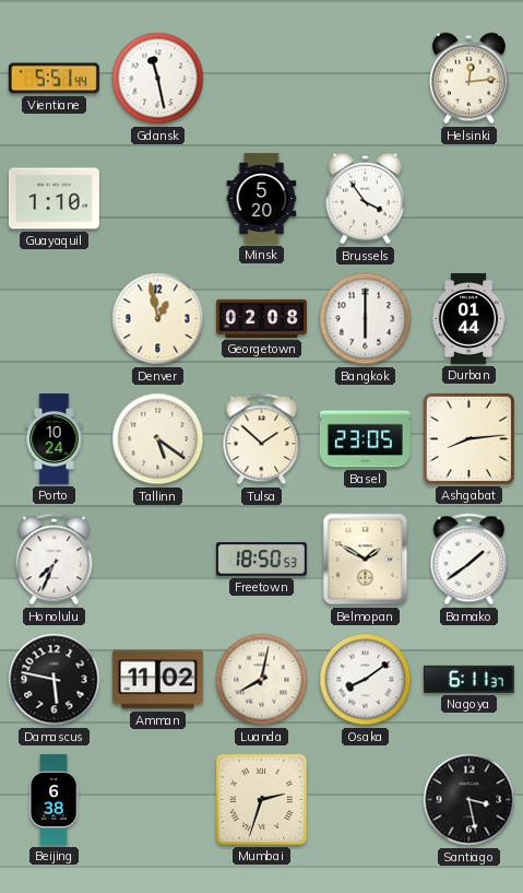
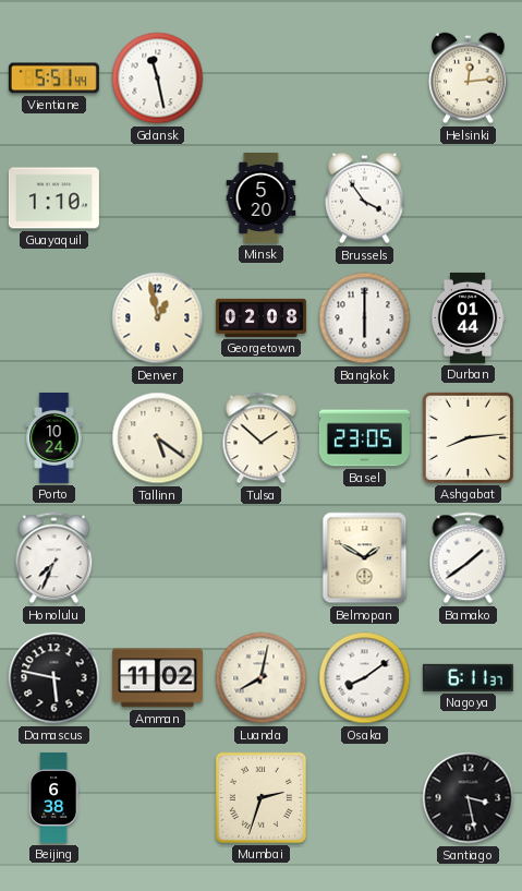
Freetown: 18:50 -> none (261, 560)
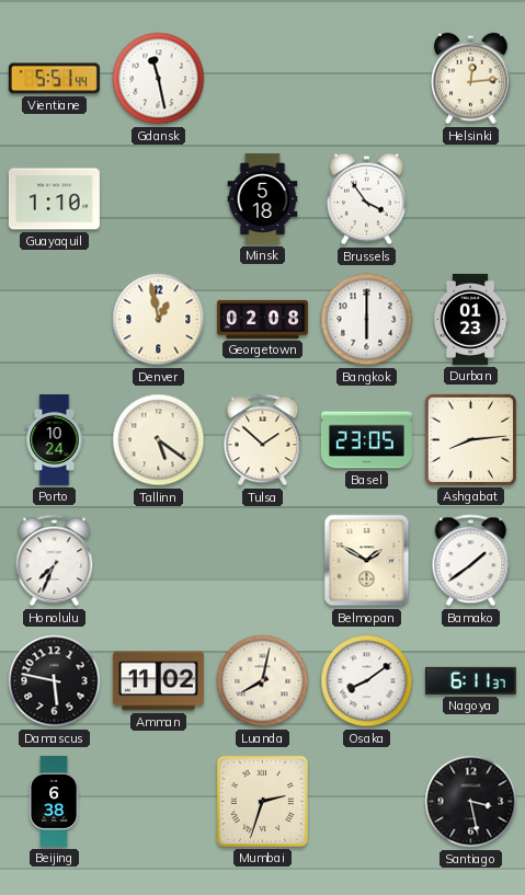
Minsk: 5:20 -> 5:18 (263, 198)
Durban: 01:44 -> 01:23 (470, 319)
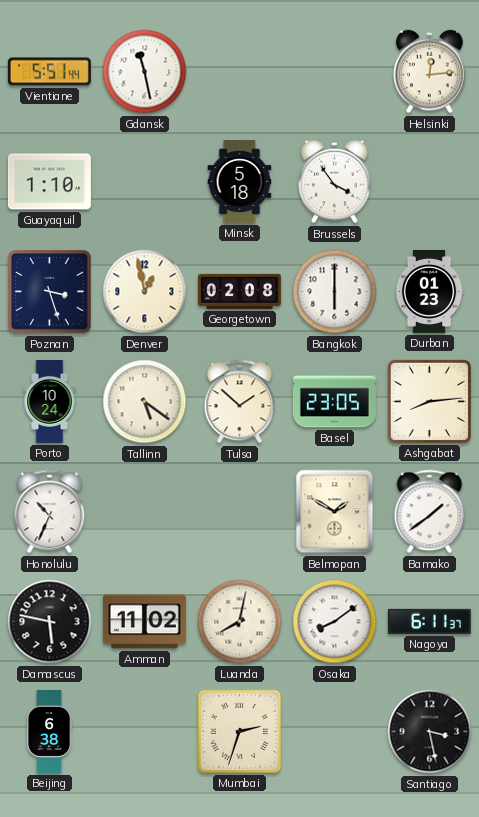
Poznan: none -> 3:27 (50, 292)
Honolulu: 7:34 -> 10:34 (50, 512)
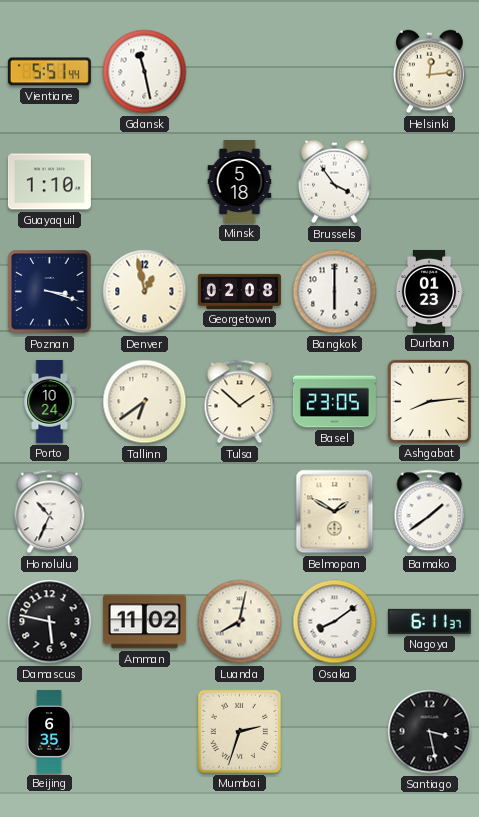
Poznan: 3:27 -> 3:18 (50, 292)
Tallinn: 5:21 -> 6:39 (145, 402)
Beijing: 6:38 -> 6:35 (49, 731)
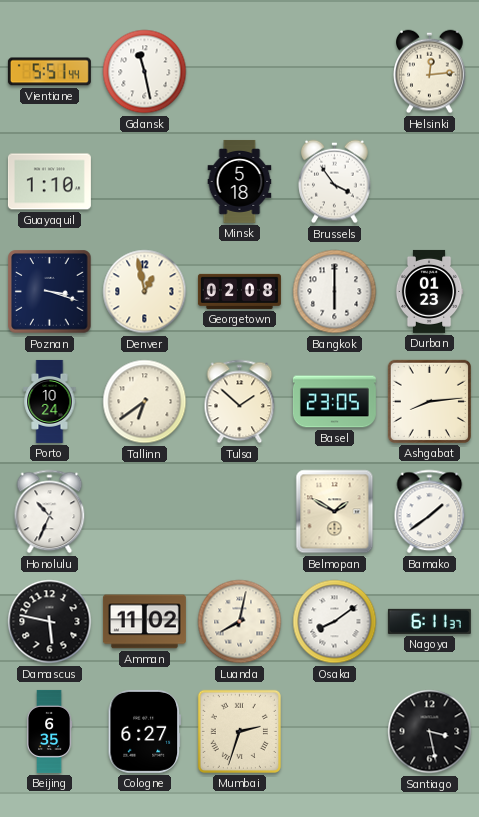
Cologne: none -> 6:27 (144, 731)
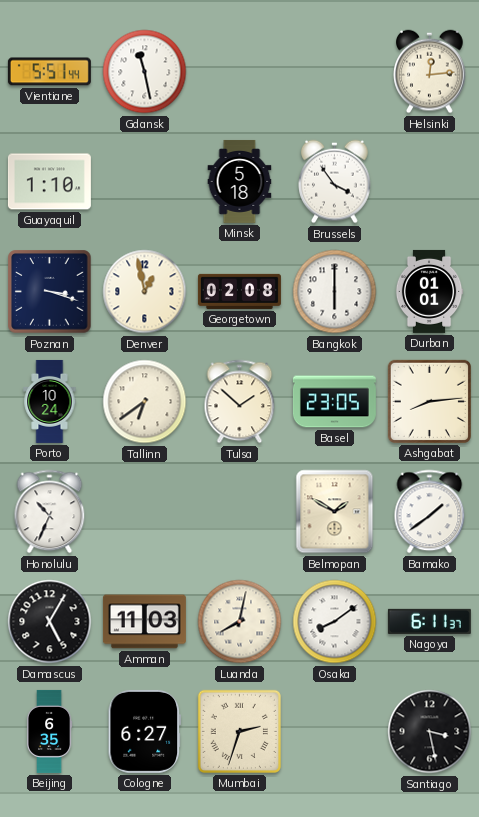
Durban: 01:23 -> 01:01 (429, 291)
Damascus: 5:47 -> 5:05 (50, 622)
Amman: 11:02 -> 11:03 (144, 622)
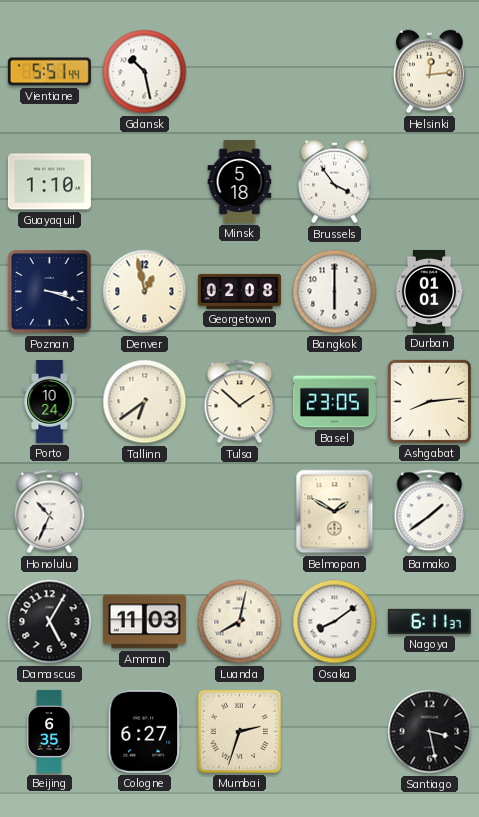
Gdansk: 11:28 -> 10:28 (145, 72)
